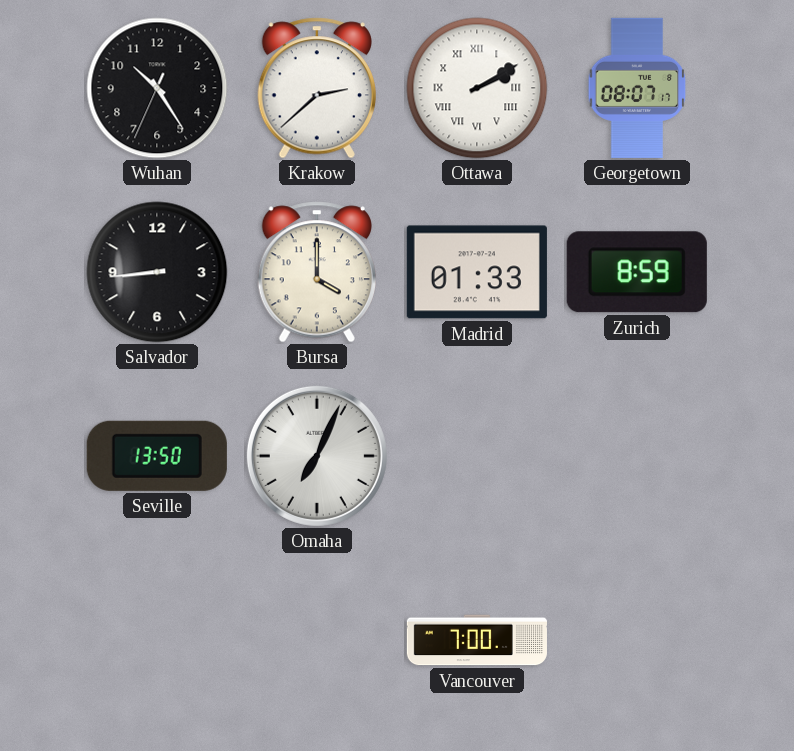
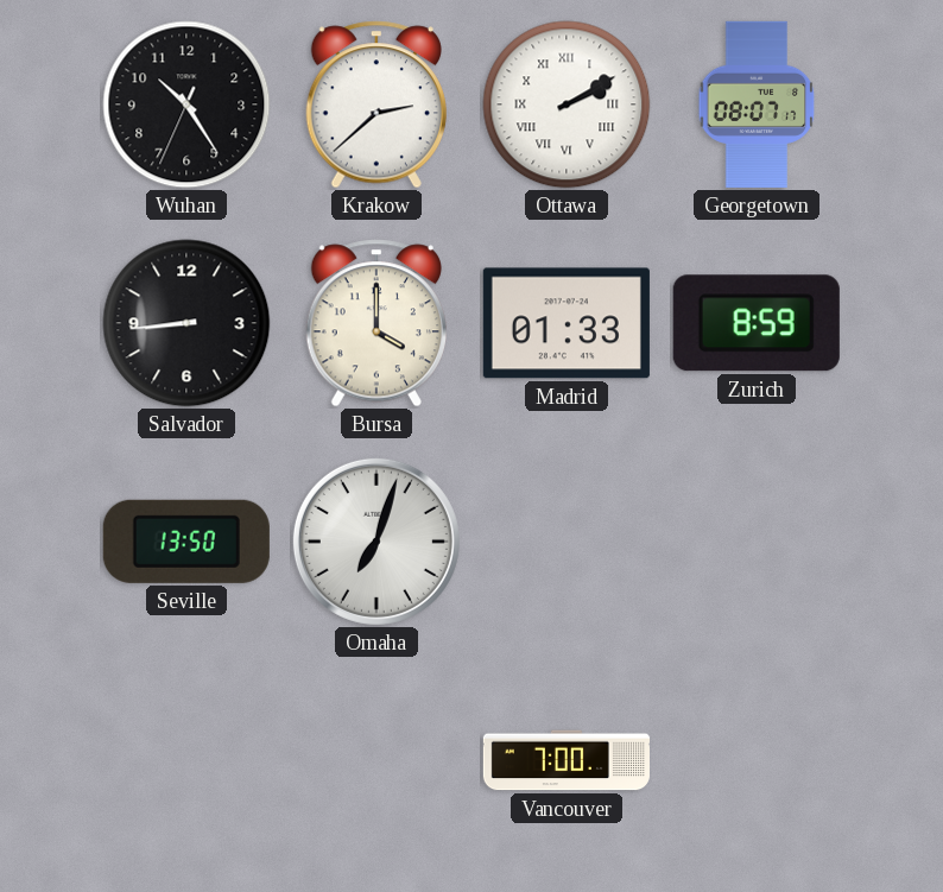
Omaha: 7:04 -> 7:03 (376, 542)
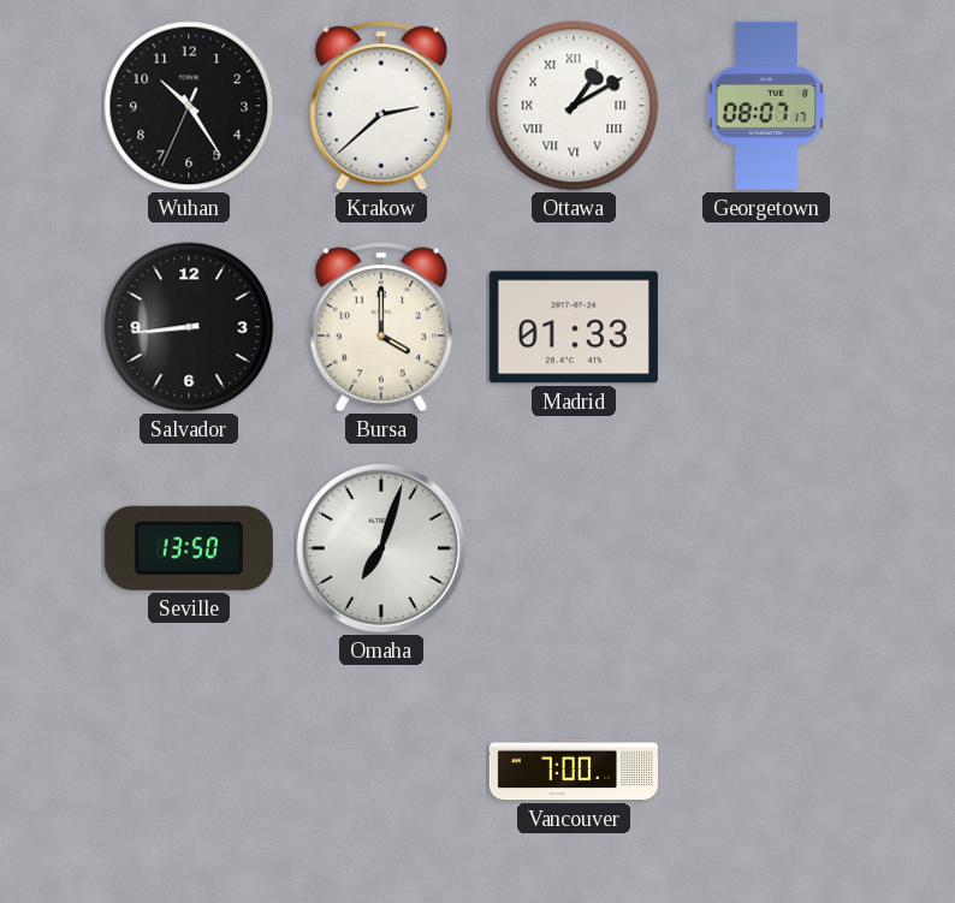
Ottawa: 2:10 -> 1:10 (574, 106)
Zurich: 8:59 -> none (757, 323)
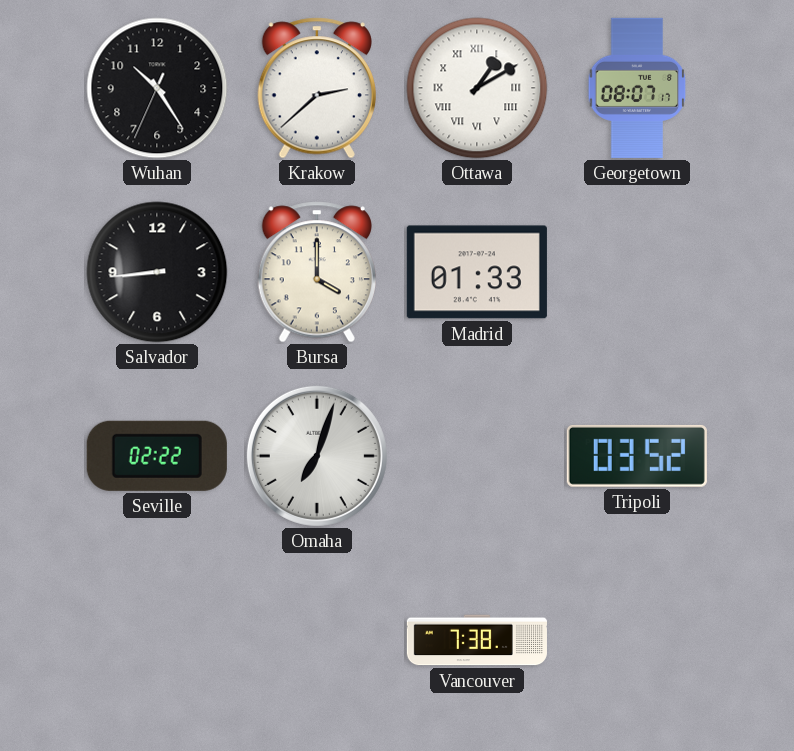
Seville: 13:50 -> 02:22 (157, 456)
Tripoli: none -> 03:52 (637, 456)
Vancouver: 7:00 -> 7:38 (477, 640)
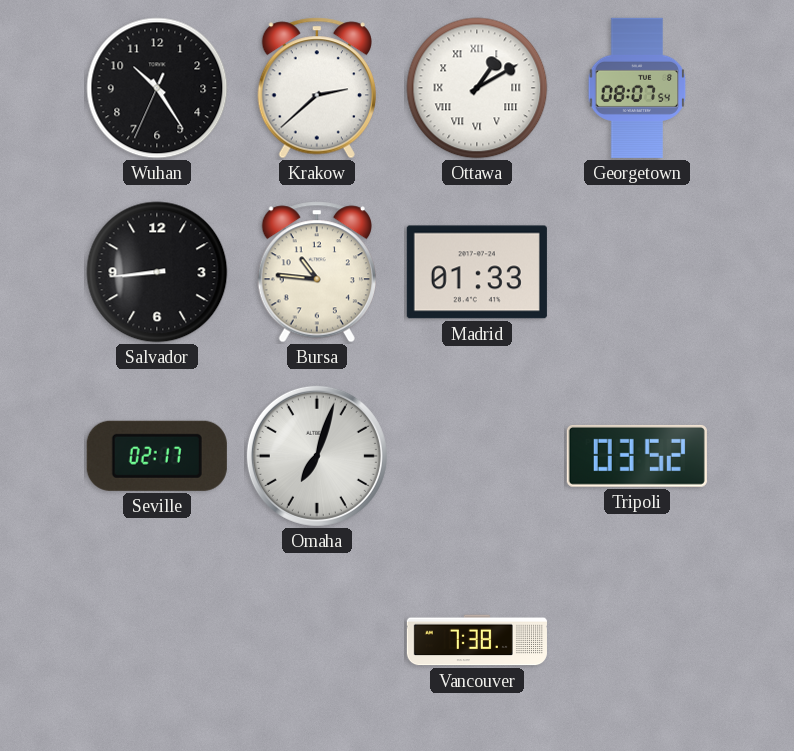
Georgetown: 08:07:17 -> 08:07:54 (637, 88)
Bursa: 4:00 -> 10:46 (317, 272)
Seville: 02:22 -> 02:17 (157, 456)
